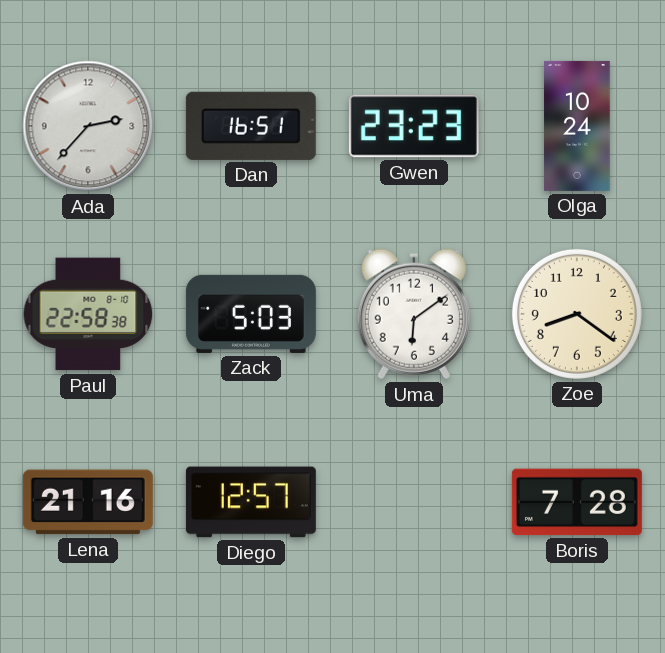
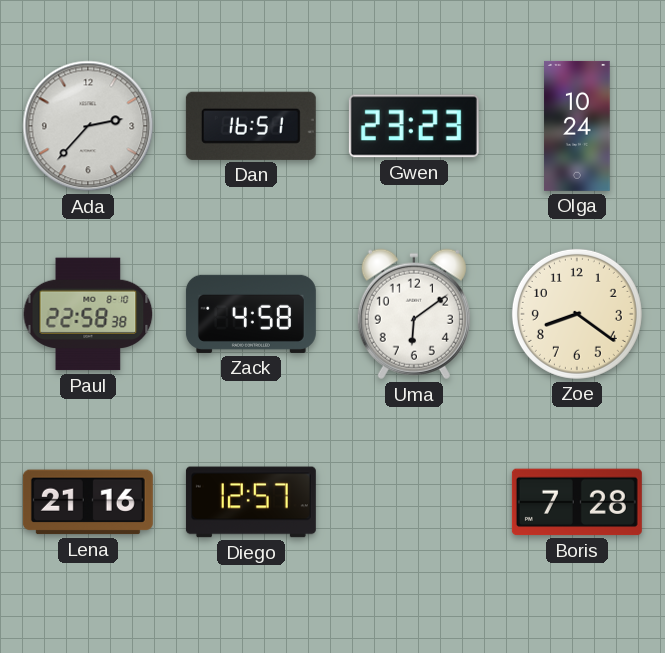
Zack: 5:03 -> 4:58 (251, 314)
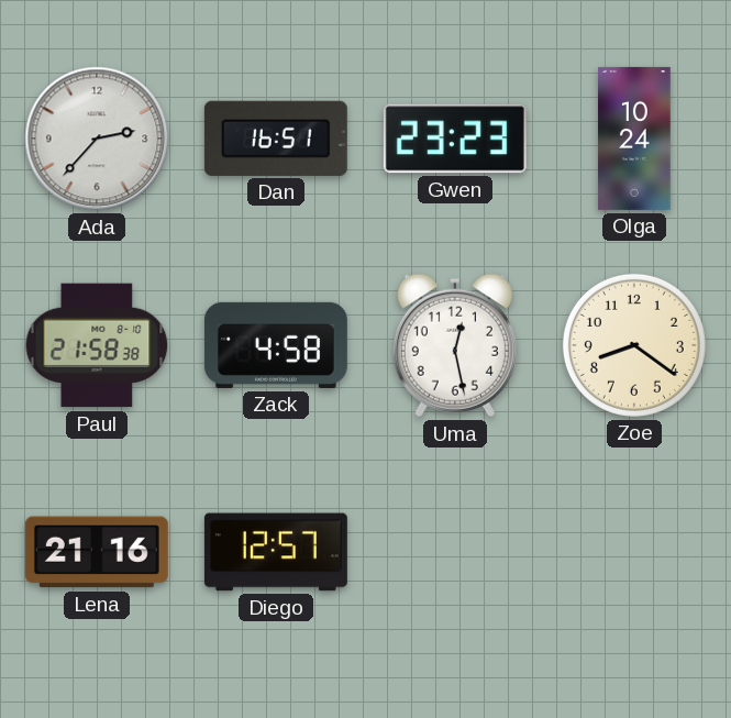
Paul: 22:58 -> 21:58 (97, 345)
Uma: 6:09 -> 12:28 (455, 345)
Boris: 7:28 -> none (577, 502)
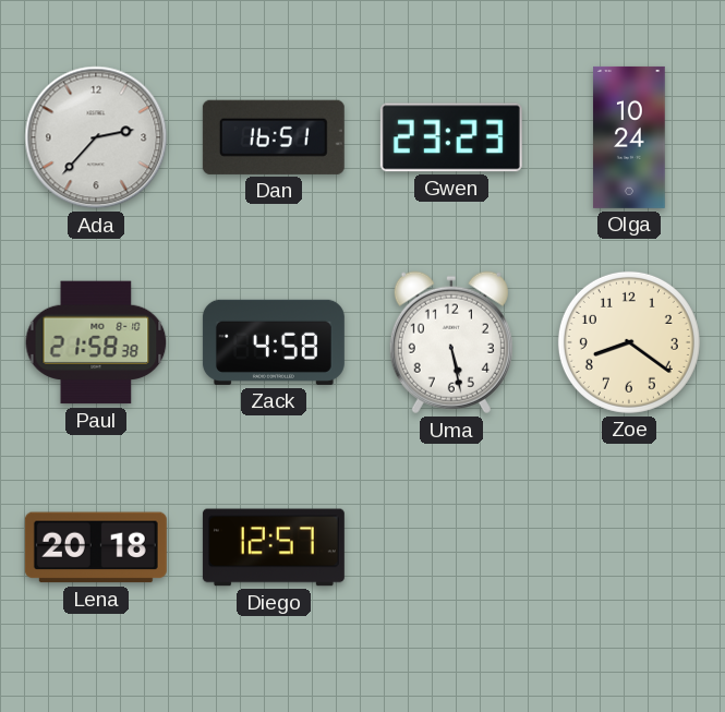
Uma: 12:28 -> 5:28 (451, 342)
Lena: 21:16 -> 20:18 (96, 547)
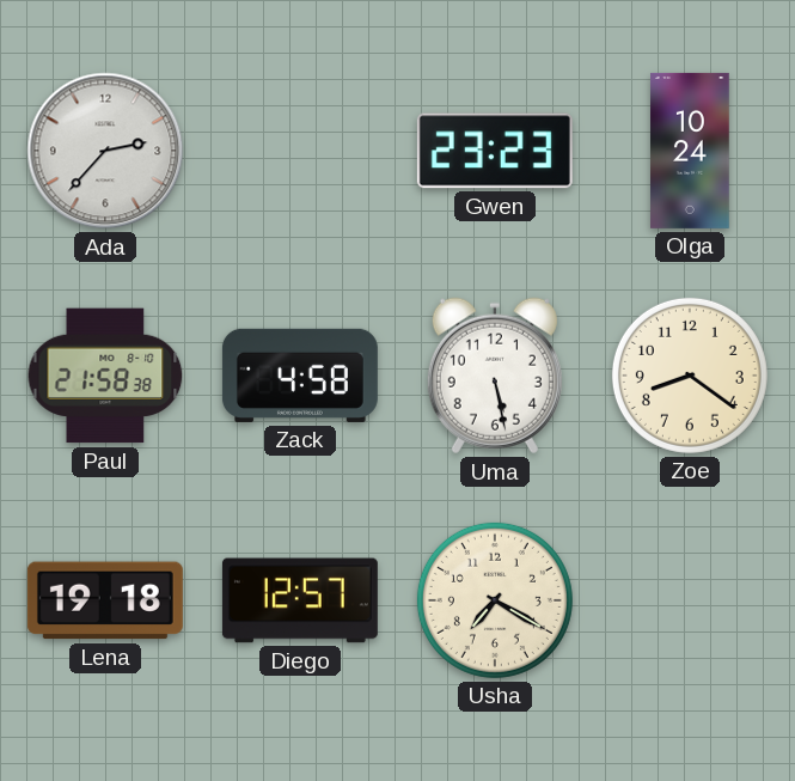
Dan: 16:51 -> none (274, 137)
Lena: 20:18 -> 19:18 (105, 600)
Usha: none -> 7:20 (495, 600)
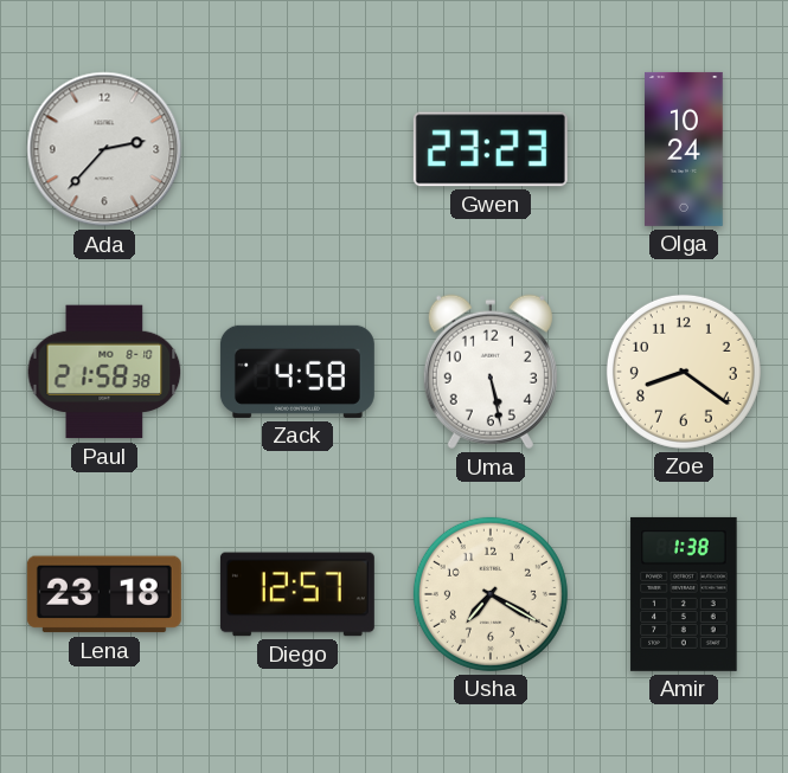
Lena: 19:18 -> 23:18 (104, 594)
Amir: none -> 1:38 (684, 594)
